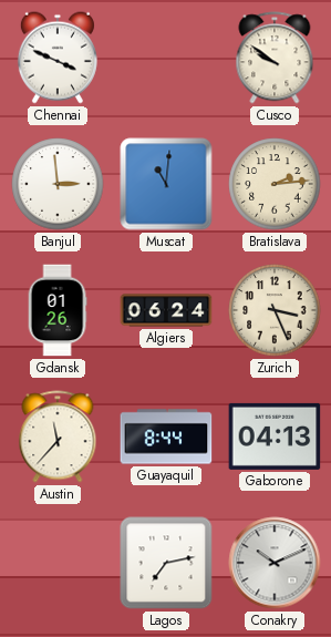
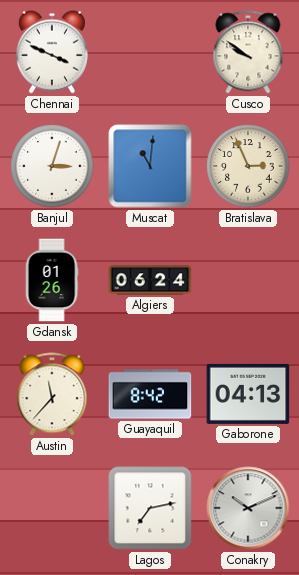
Banjul: 2:59 -> 3:03 (52, 166)
Bratislava: 2:14 -> 2:56 (248, 166)
Zurich: 3:26 -> none (275, 310)
Guayaquil: 8:44 -> 8:42 (150, 394)
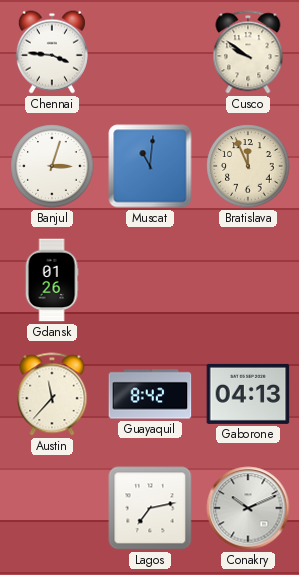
Chennai: 3:49 -> 3:46 (52, 52)
Bratislava: 2:56 -> 11:56 (248, 166)
Algiers: 06:24 -> none (150, 280)
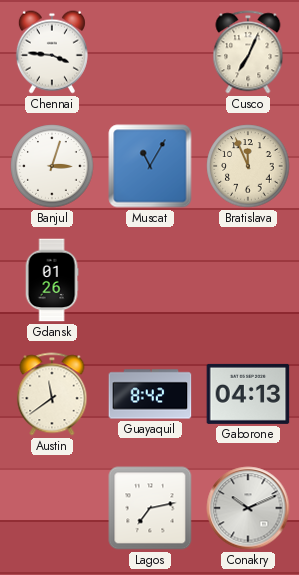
Cusco: 9:51 -> 7:04 (248, 52)
Muscat: 11:01 -> 11:05 (150, 166)
Austin: 11:37 -> 11:39 (52, 394)
